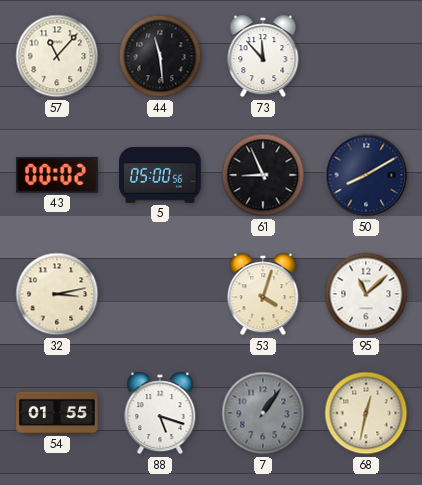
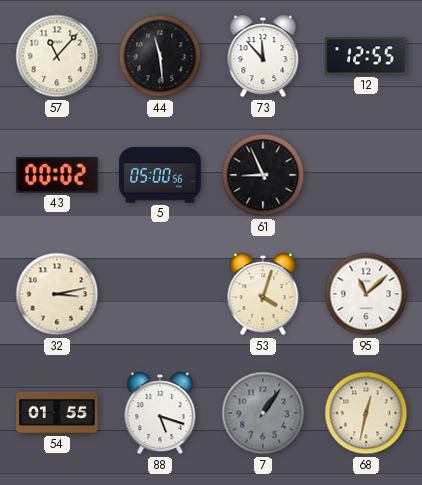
12: none -> 12:55 (367, 56)
50: 8:10 -> none (366, 175)
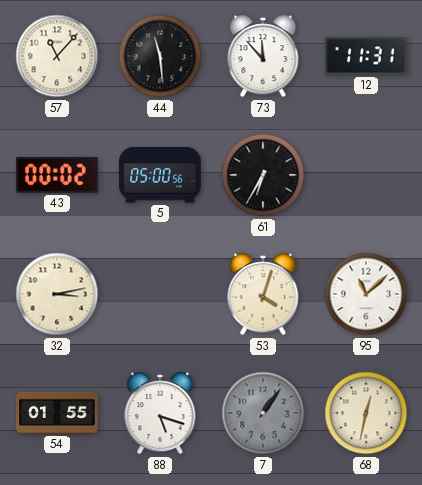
12: 12:55 -> 11:31 (367, 56)
61: 8:56 -> 6:35 (263, 175)
